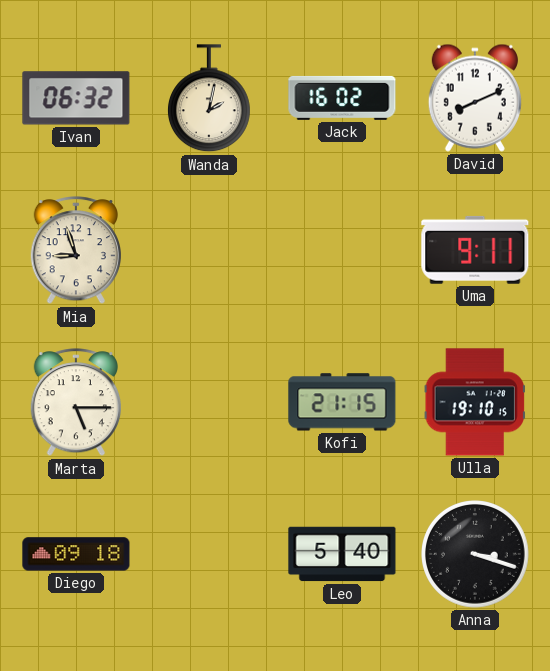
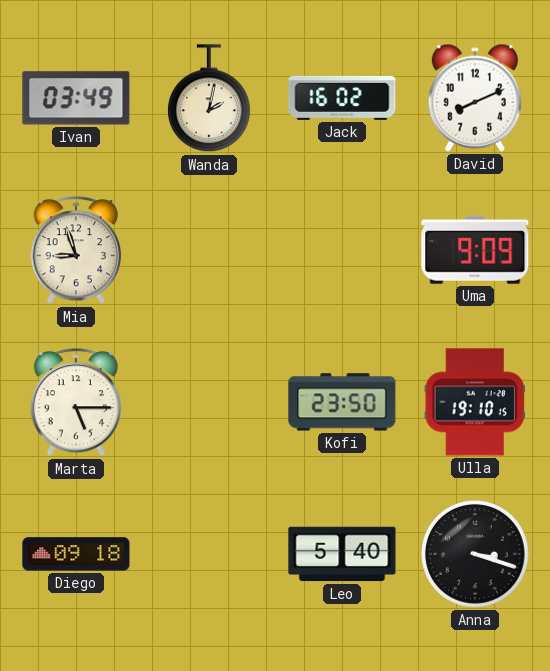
Ivan: 06:32 -> 03:49 (76, 98)
Uma: 9:11 -> 9:09 (475, 250)
Kofi: 21:15 -> 23:50 (342, 402)
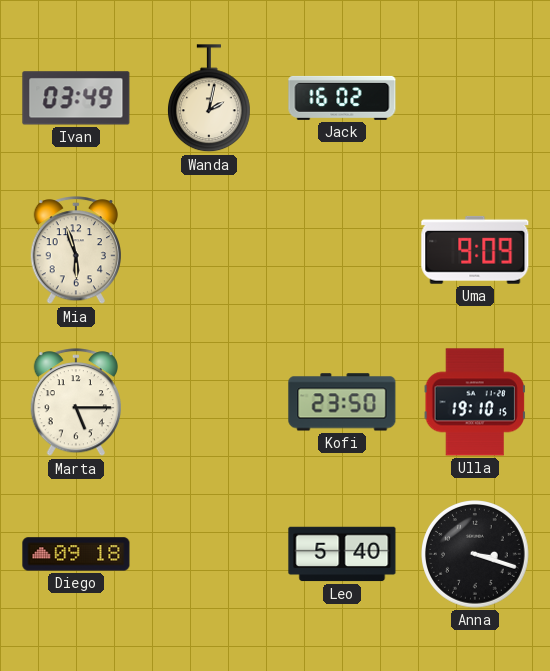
David: 8:11 -> none (475, 98)
Mia: 8:57 -> 5:57 (75, 251)
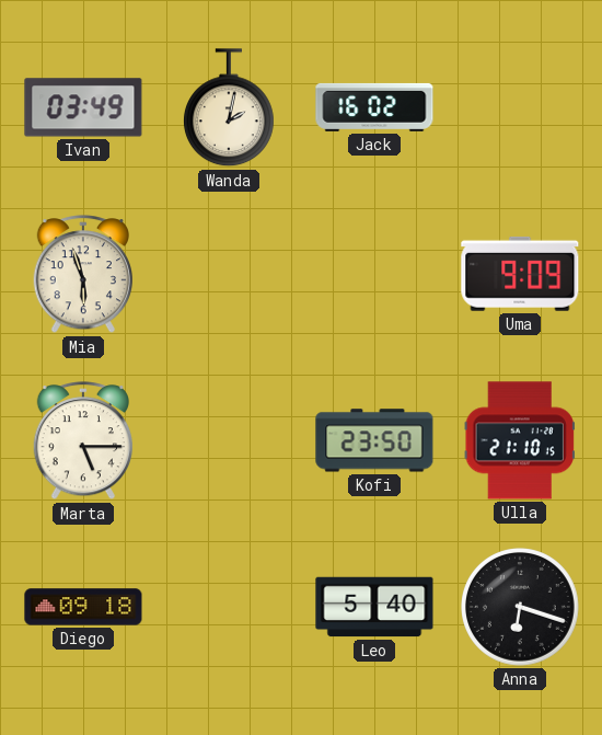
Ulla: 19:10 -> 21:10 (520, 440)
Anna: 3:18 -> 6:18 (521, 608)
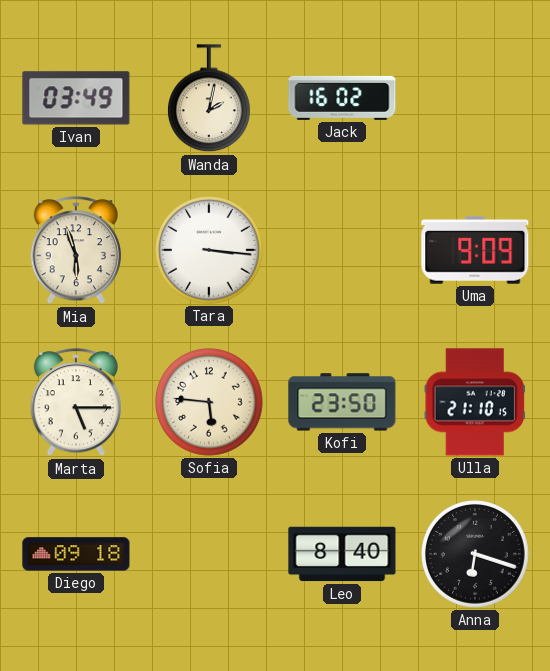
Tara: none -> 3:16 (210, 251)
Sofia: none -> 5:46 (210, 403)
Leo: 5:40 -> 8:40 (342, 554)
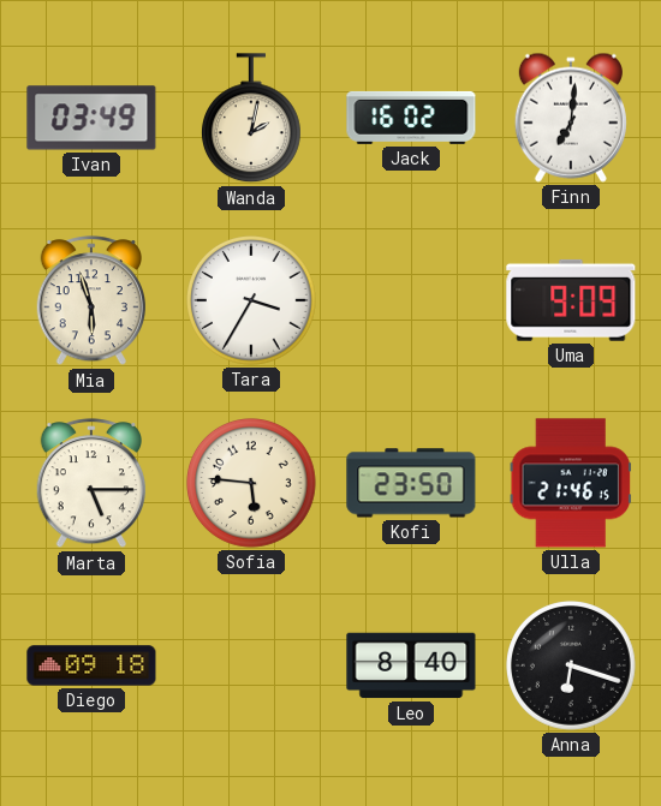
Finn: none -> 7:01 (571, 118)
Tara: 3:16 -> 3:35 (252, 301)
Ulla: 21:10 -> 21:46 (571, 483)
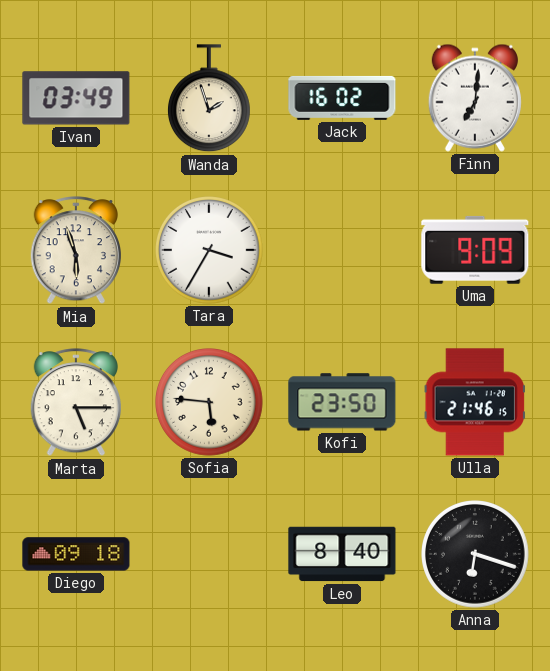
Wanda: 2:02 -> 1:57 (209, 99)
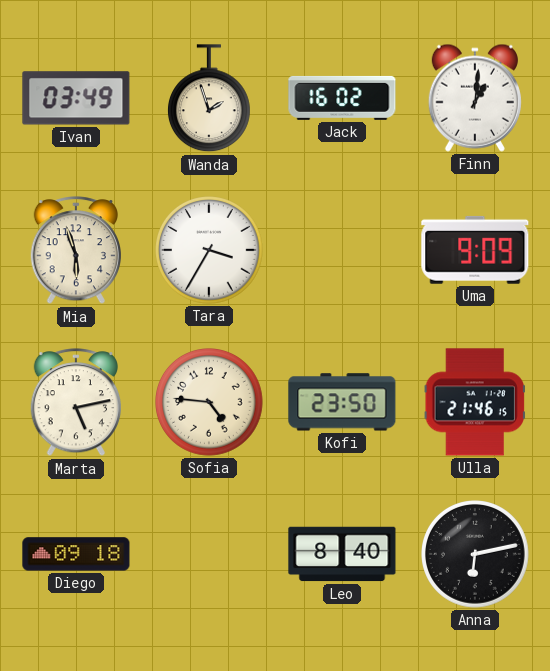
Finn: 7:01 -> 1:01 (475, 98)
Marta: 5:15 -> 5:13 (75, 403)
Sofia: 5:46 -> 4:46 (210, 403)
Anna: 6:18 -> 6:13 (476, 555)
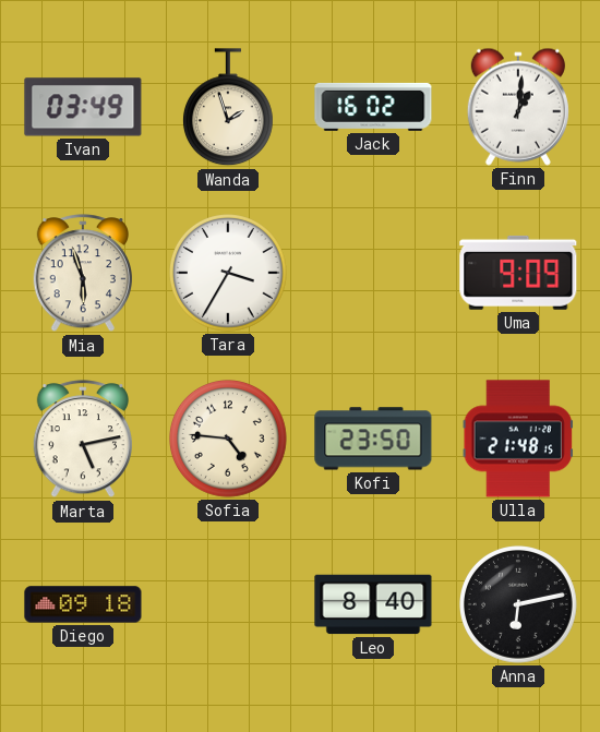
Ulla: 21:46 -> 21:48 (518, 439)
